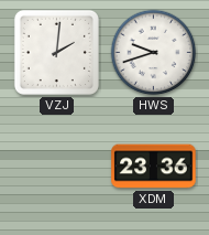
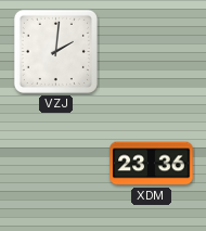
HWS: 9:42 -> none (154, 53)
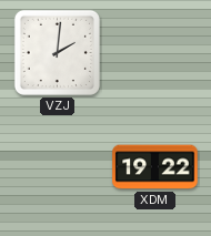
XDM: 23:36 -> 19:22 (155, 167)
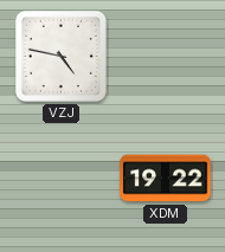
VZJ: 2:01 -> 4:47 (60, 56)
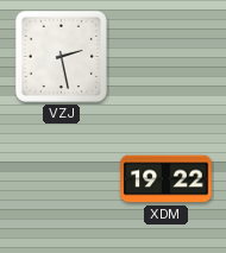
VZJ: 4:47 -> 2:28 (61, 56)
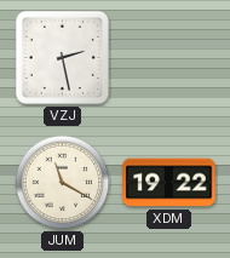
JUM: none -> 11:20 (63, 183)
